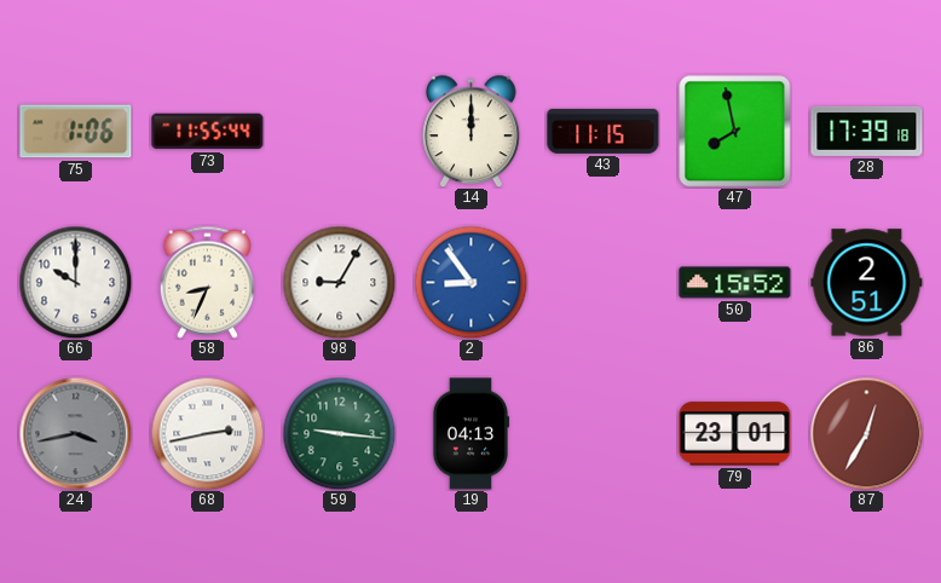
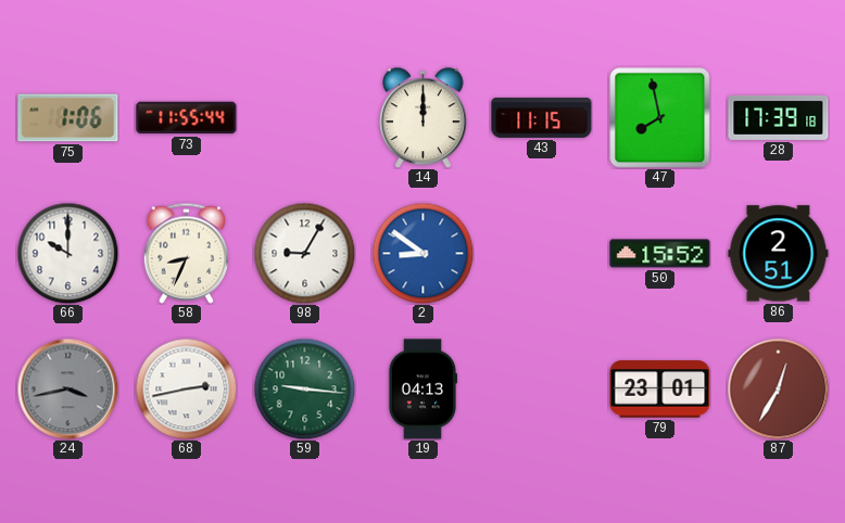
2: 8:54 -> 8:51 (422, 253)
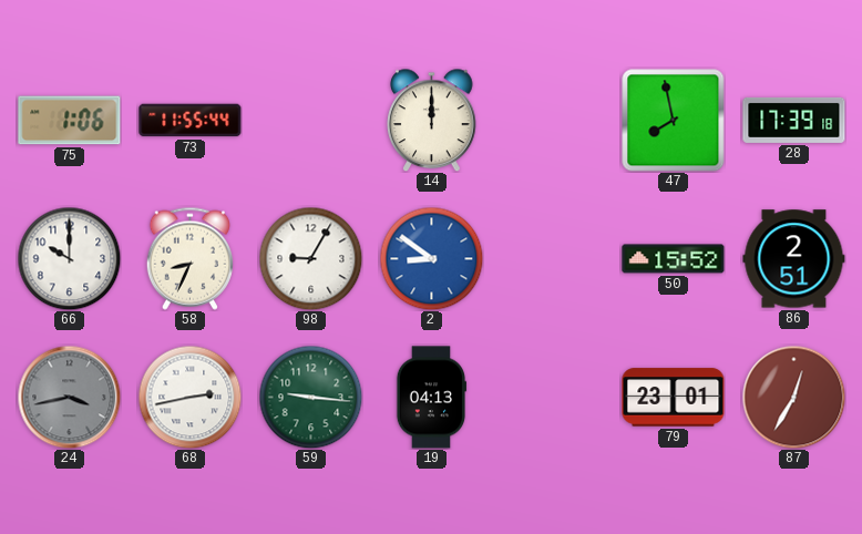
43: 11:15 -> none (542, 117)
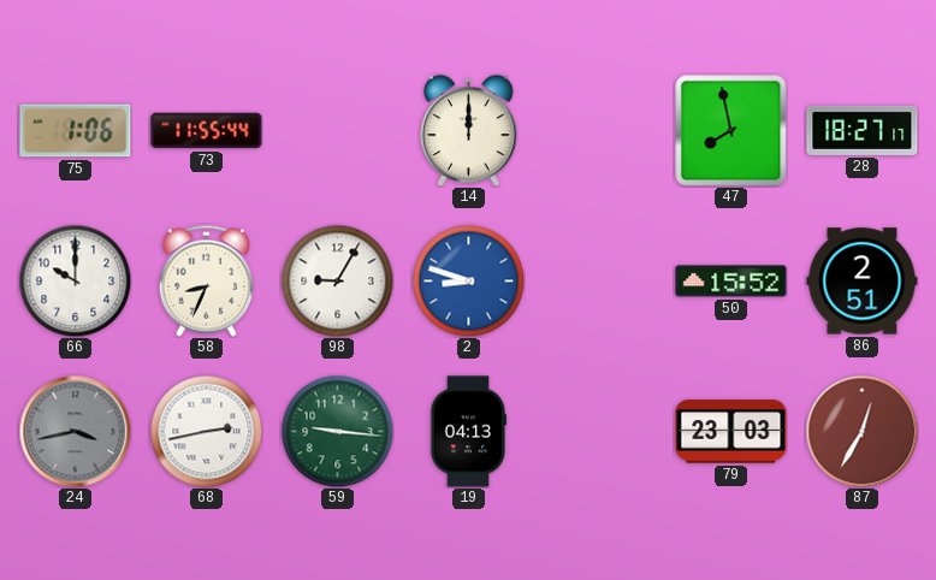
28: 17:39 -> 18:27 (863, 130)
2: 8:51 -> 8:48 (468, 280)
79: 23:01 -> 23:03 (731, 432)
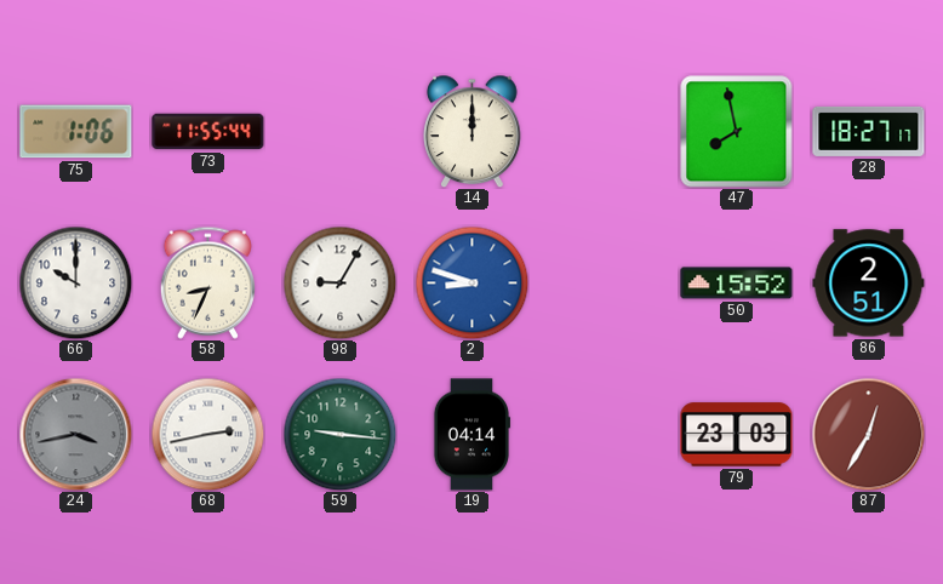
19: 04:13 -> 04:14 (471, 435)
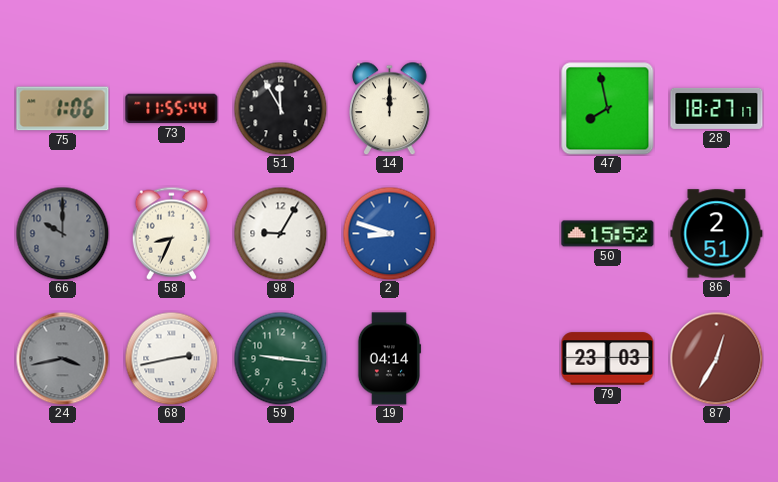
51: none -> 11:55 (280, 108)
66 dial: white -> grey (62, 233)
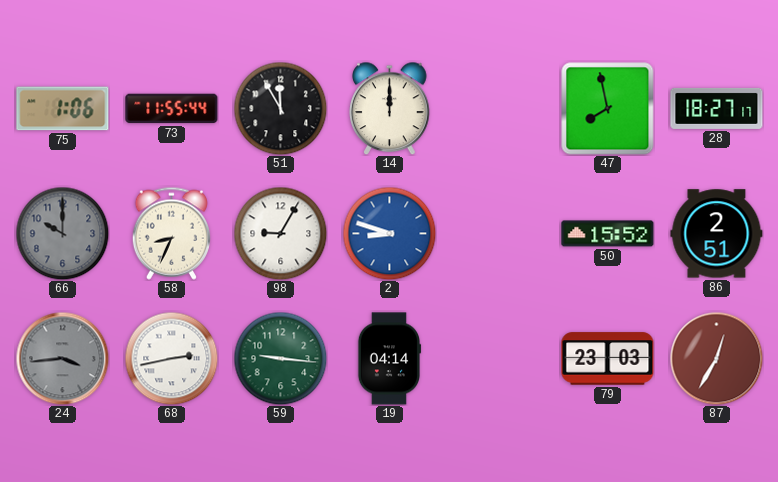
24: 3:43 -> 3:44 (62, 358)
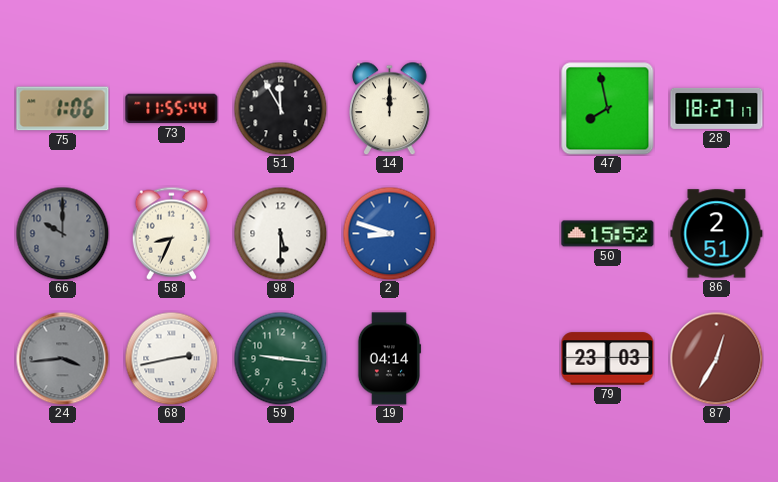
98: 9:05 -> 5:30 (280, 233)
